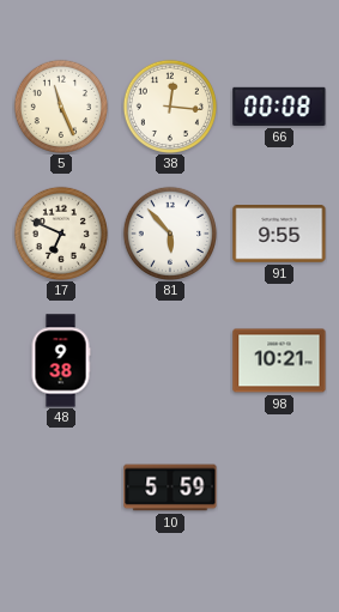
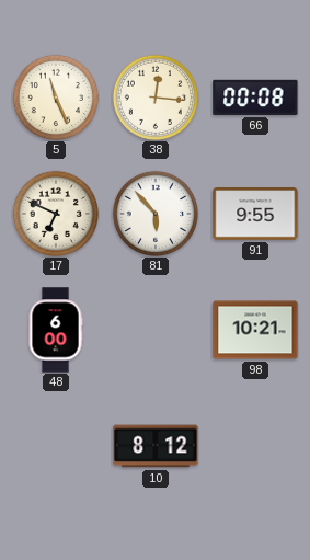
48: 9:38 -> 6:00 (56, 330)
10: 5:59 -> 8:12 (156, 446)
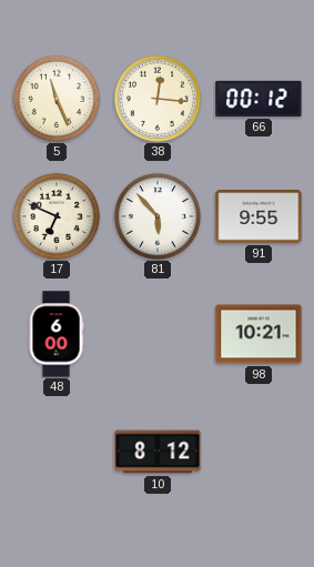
66: 00:08 -> 00:12 (259, 99)
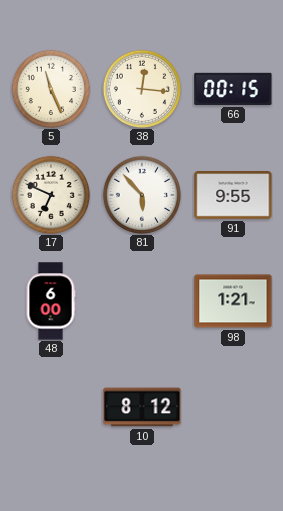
66: 00:12 -> 00:15 (233, 89)
98: 10:21 -> 1:21 (233, 301)
